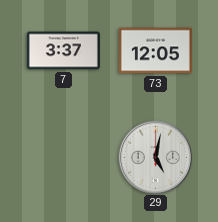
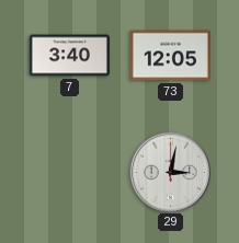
7: 3:37 -> 3:40 (69, 56)
29: 5:02 -> 3:02 (170, 172)
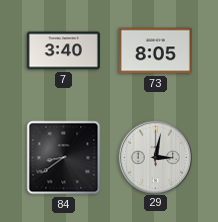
73: 12:05 -> 8:05 (155, 51)
84: none -> 8:39 (64, 158)
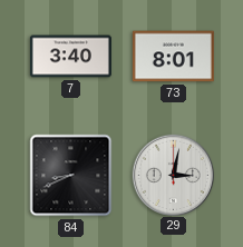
73: 8:05 -> 8:01 (173, 57)
84: 8:39 -> 8:41 (71, 176)
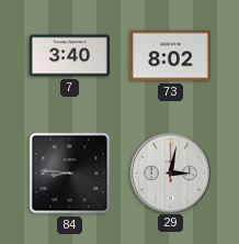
73: 8:01 -> 8:02 (170, 56)
84: 8:41 -> 8:46 (70, 174)
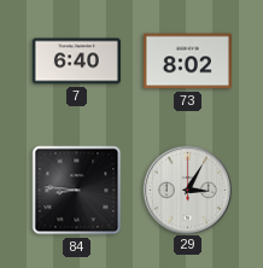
7: 3:40 -> 6:40 (76, 62)
29: 3:02 -> 3:05 (187, 190)
